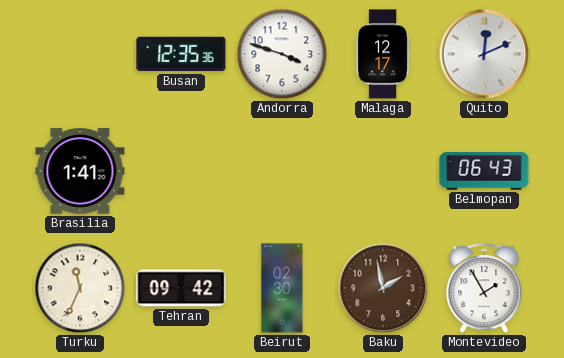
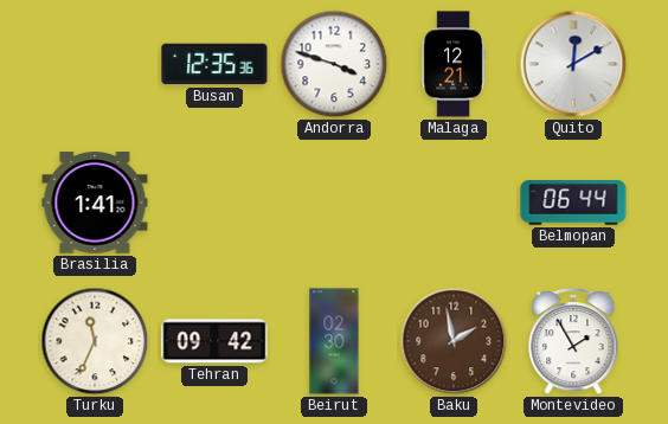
Malaga: 12:17 -> 12:21 (454, 64)
Quito: 12:11 -> 12:10 (573, 64)
Belmopan: 06:43 -> 06:44 (573, 203)
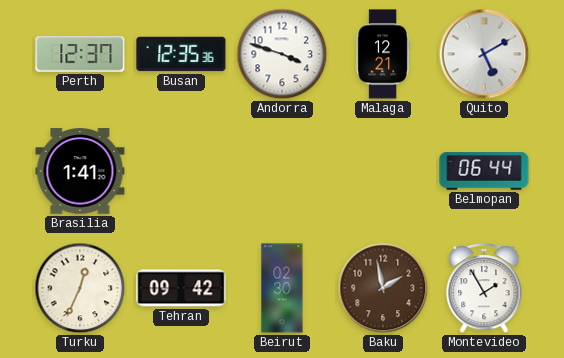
Perth: none -> 12:37 (80, 54)
Quito: 12:10 -> 5:10 (484, 54)
Turku: 11:34 -> 12:34 (80, 288)
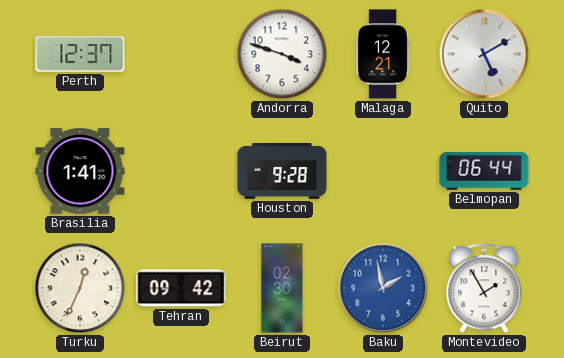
Busan: 12:35 -> none (181, 54)
Houston: none -> 9:28 (282, 171)
Baku dial: brown -> blue (383, 288)
